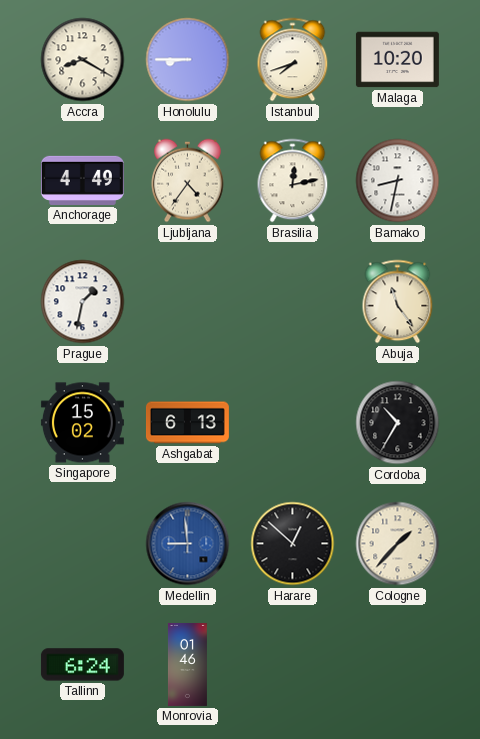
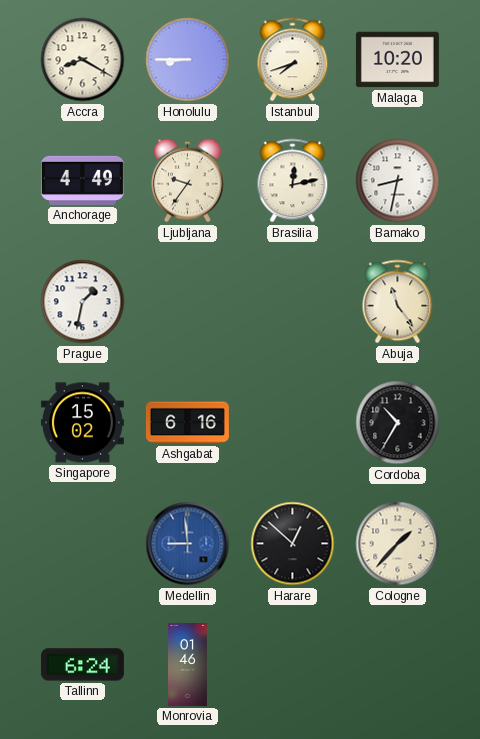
Ljubljana: 4:36 -> 9:36 (188, 181)
Ashgabat: 6:13 -> 6:16 (187, 423)
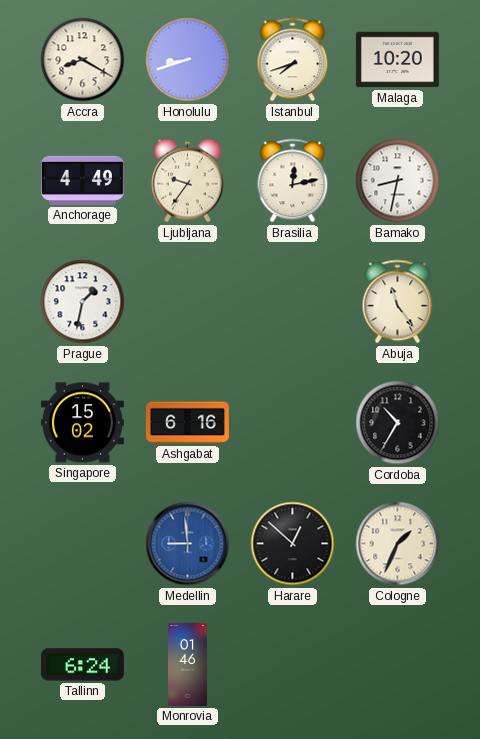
Honolulu: 8:45 -> 8:42 (188, 60)
Cologne: 1:37 -> 1:34 (398, 544)
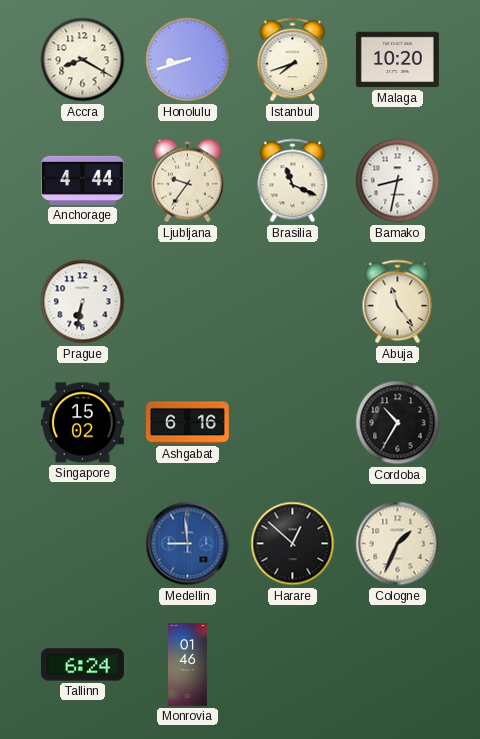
Anchorage: 4:49 -> 4:44 (82, 180)
Brasilia: 12:13 -> 11:19 (293, 181)
Prague: 1:32 -> 6:32 (83, 302)
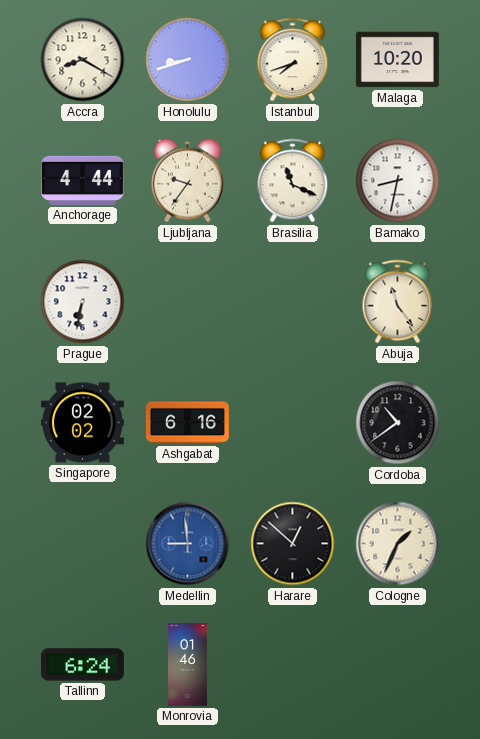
Singapore: 15:02 -> 02:02 (82, 423)
Cordoba: 10:35 -> 10:39 (398, 423)
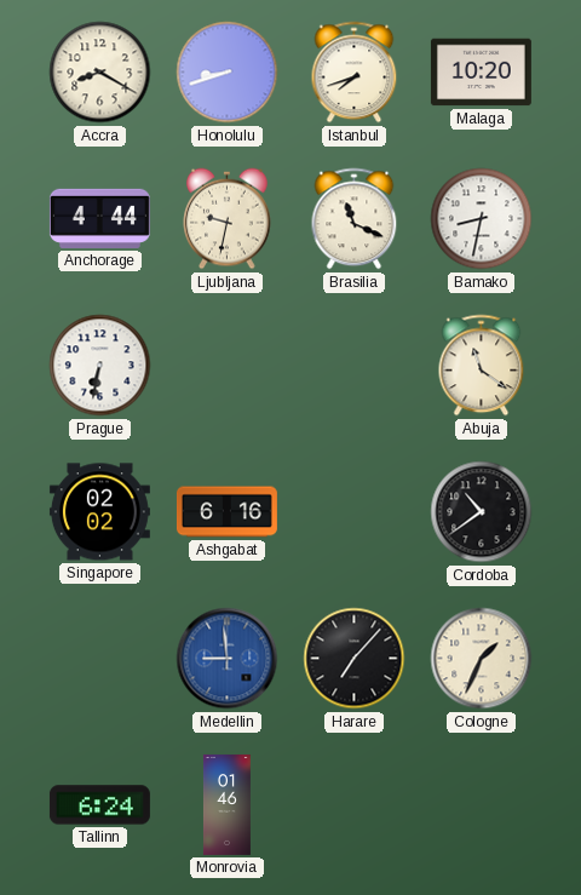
Ljubljana: 9:36 -> 9:32 (228, 219)
Abuja: 11:24 -> 11:21 (482, 366)
Harare: 12:52 -> 7:07 (355, 659)
